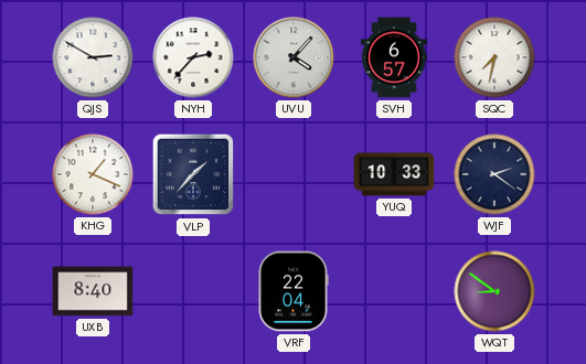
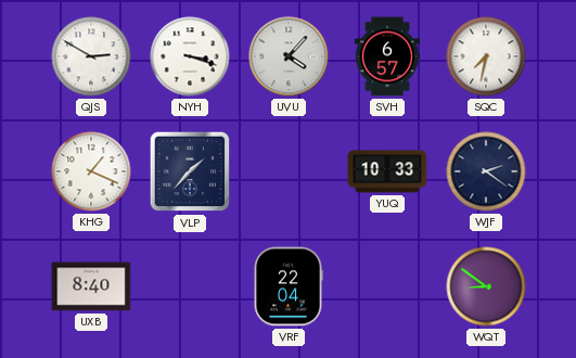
NYH: 2:37 -> 3:18 (190, 56)
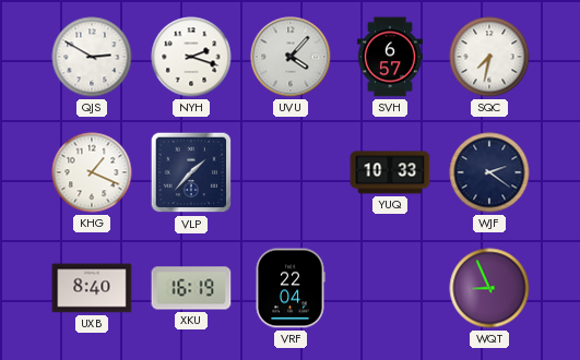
NYH: 3:18 -> 2:18 (191, 57)
XKU: none -> 16:19 (191, 288)
WQT: 8:51 -> 8:56 (489, 288)
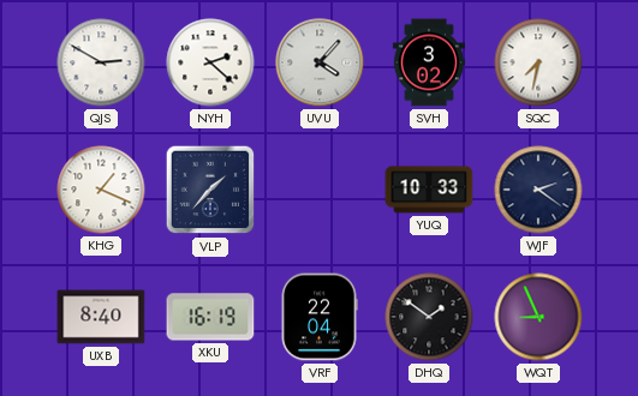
NYH: 2:18 -> 2:22 (210, 62)
SVH: 6:57 -> 3:02 (429, 62)
DHQ: none -> 1:51 (429, 317)
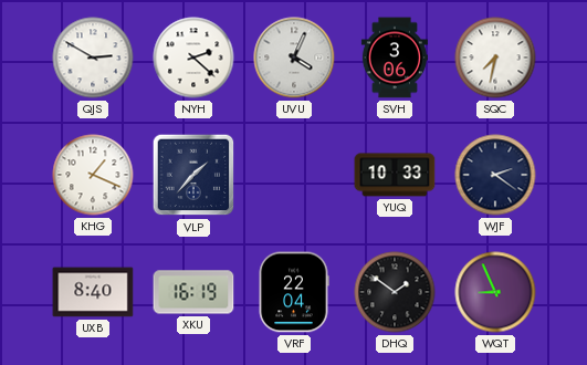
UVU: 4:07 -> 4:04 (294, 58)
SVH: 3:02 -> 3:06 (395, 58)
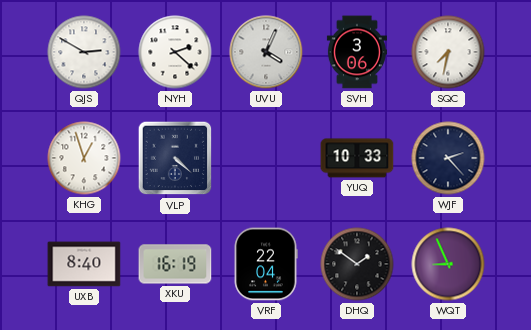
KHG: 1:19 -> 12:57 (84, 158)
VLP: 1:37 -> 4:22 (175, 158)
WJF: 2:21 -> 2:23 (448, 158)
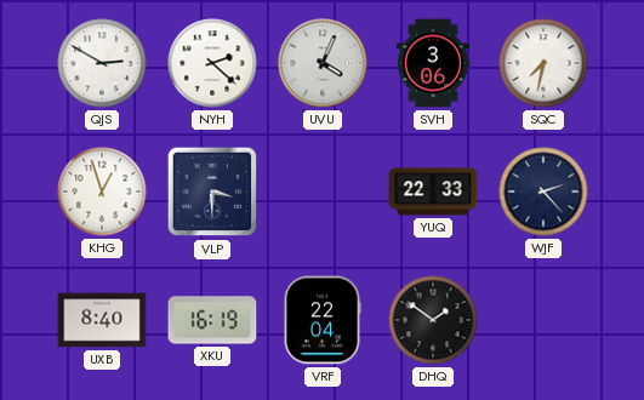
VLP: 4:22 -> 3:30 (212, 192)
YUQ: 10:33 -> 22:33 (433, 192)
WQT: 8:56 -> none (448, 264)
